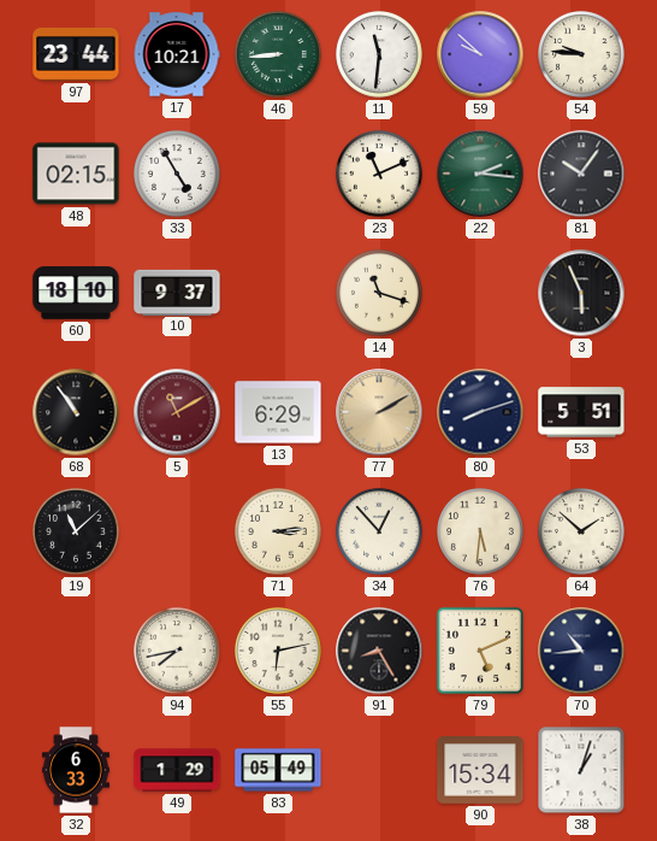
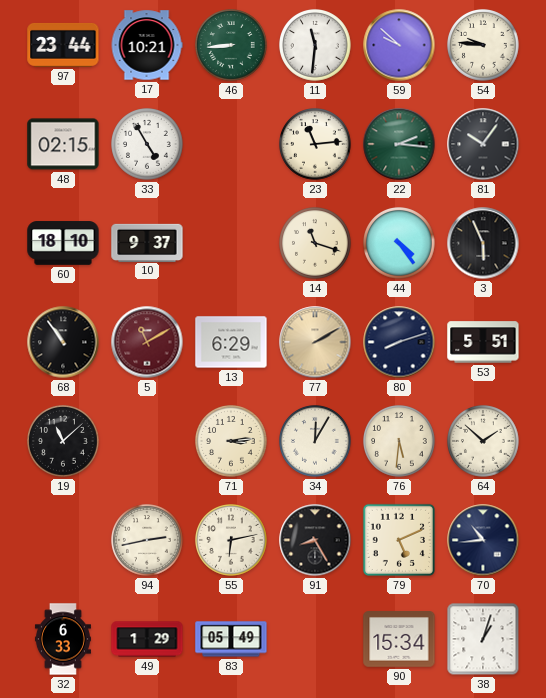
23: 11:11 -> 11:14 (316, 145)
44: none -> 4:24 (400, 244)
34: 12:53 -> 12:05 (316, 442)
94: 7:43 -> 2:43 (148, 541)
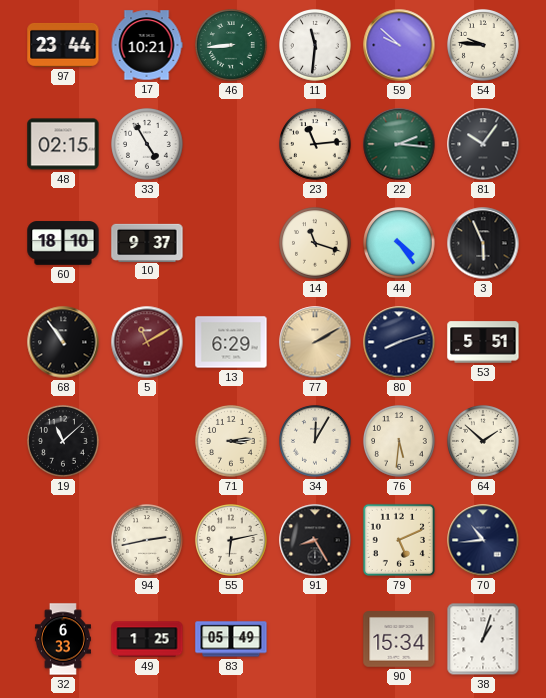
49: 1:29 -> 1:25 (147, 639)
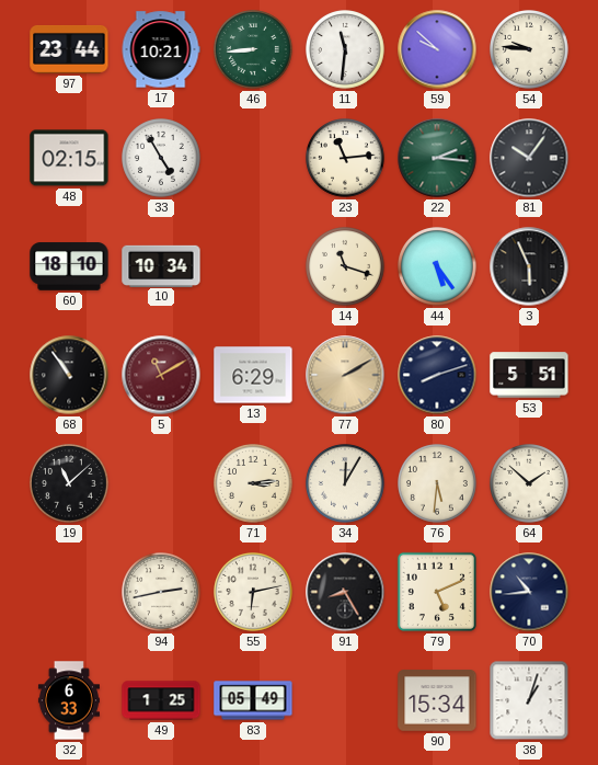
10: 9:37 -> 10:34 (161, 265)
44: 4:24 -> 5:24 (438, 267)
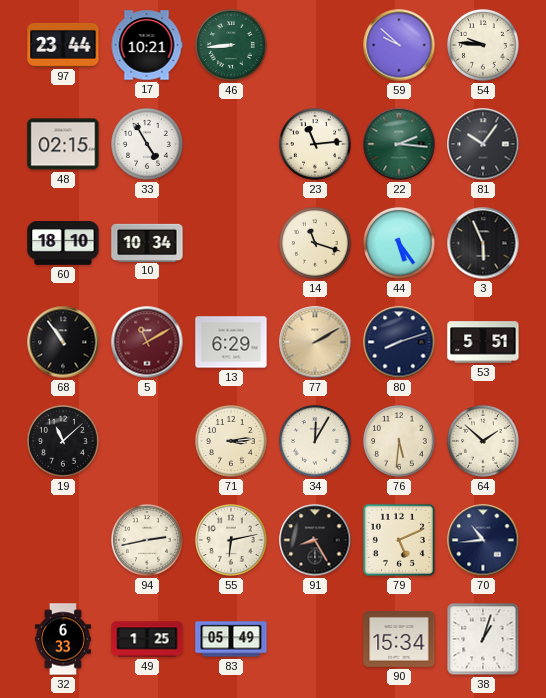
11: 11:31 -> none (346, 50)
